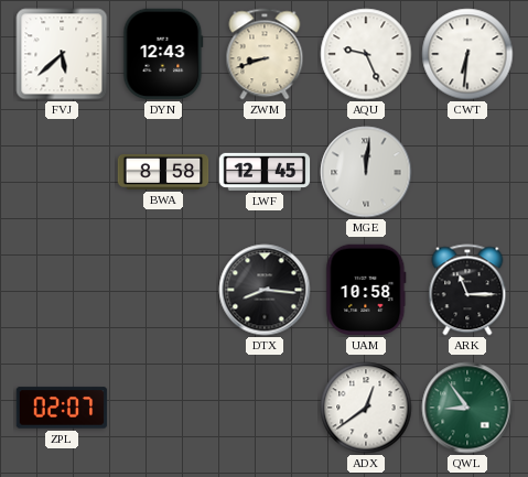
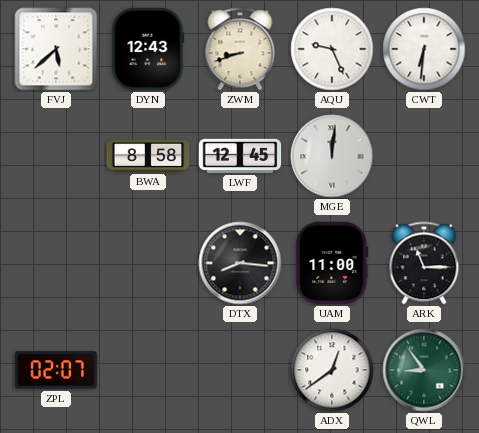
UAM: 10:58 -> 11:00 (332, 263)
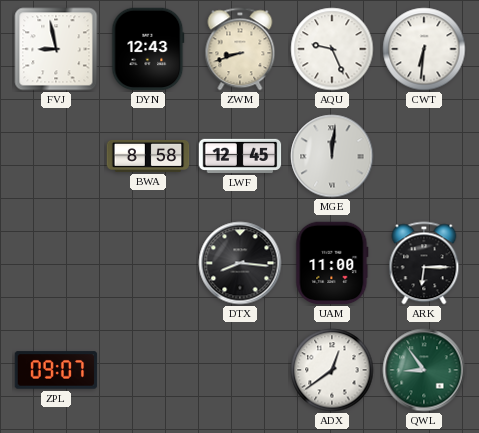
FVJ: 5:38 -> 8:58 (56, 49)
ARK: 11:15 -> 6:15 (424, 263)
ZPL: 02:07 -> 09:07 (56, 370)
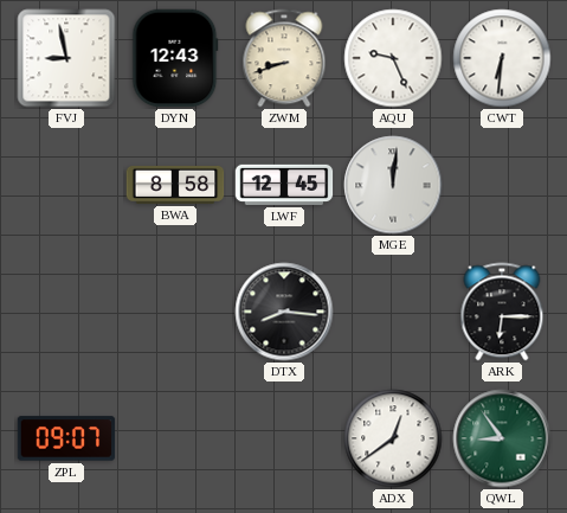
UAM: 11:00 -> none (332, 263)
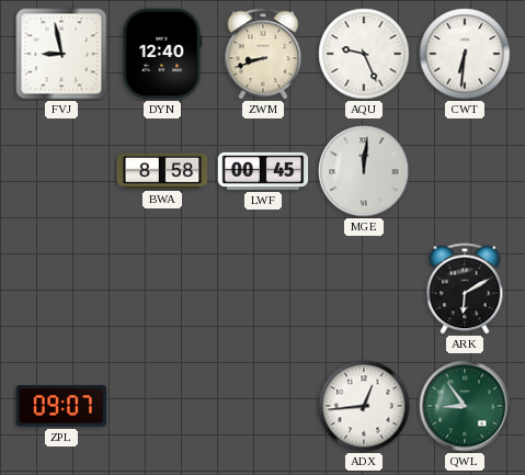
DYN: 12:43 -> 12:40 (162, 54)
LWF: 12:45 -> 00:45 (263, 171)
DTX: 8:16 -> none (284, 312)
ARK: 6:15 -> 6:10 (465, 289)
ADX: 12:39 -> 12:44 (364, 406)
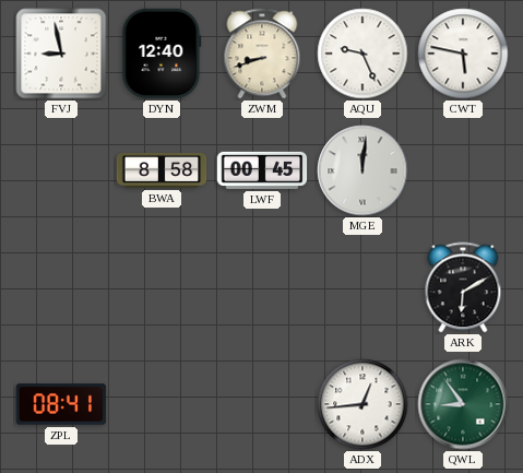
CWT: 6:31 -> 5:47 (463, 54)
ZPL: 09:07 -> 08:41 (61, 404)
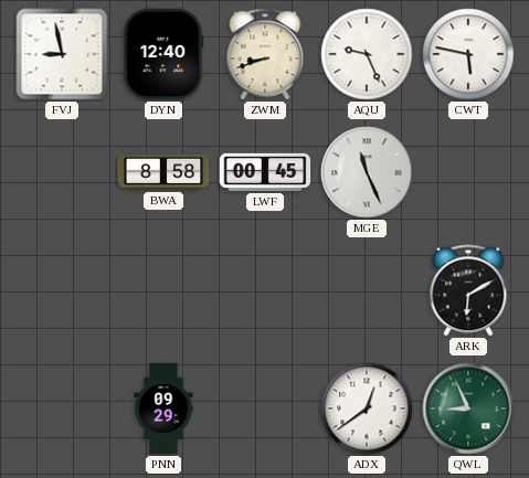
MGE: 12:01 -> 11:26 (367, 172)
ZPL: 08:41 -> none (61, 404)
PNN: none -> 09:29 (163, 408)
ADX: 12:44 -> 12:39 (367, 408)
QWL: 8:54 -> 8:56 (468, 408)
